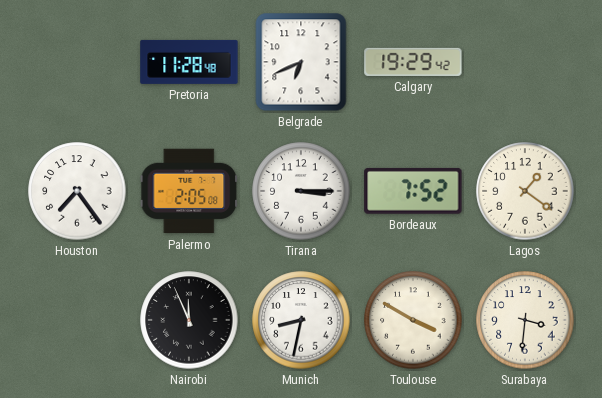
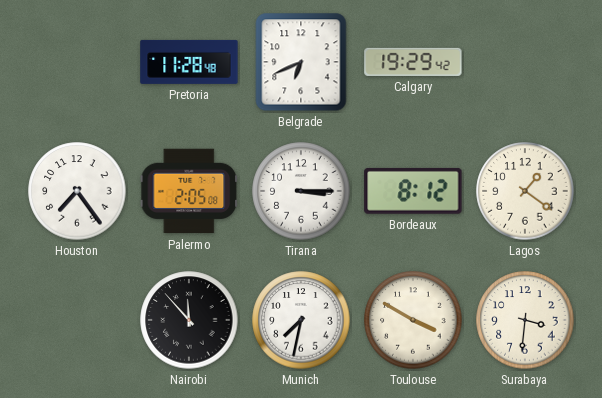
Bordeaux: 7:52 -> 8:12 (413, 191)
Nairobi: 11:56 -> 11:53 (189, 320)
Munich: 8:32 -> 7:32 (301, 320)
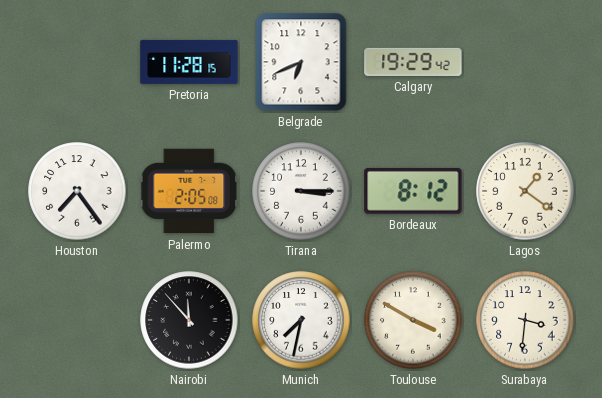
Pretoria: 11:28:48 -> 11:28:15 (189, 62)
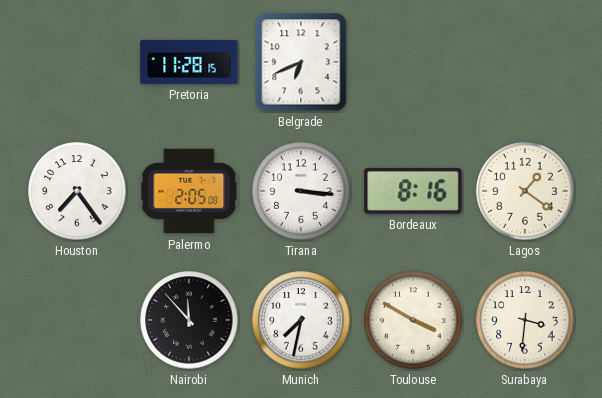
Calgary: 19:29 -> none (413, 62)
Tirana: 3:15 -> 3:16 (301, 191)
Bordeaux: 8:12 -> 8:16 (413, 191)
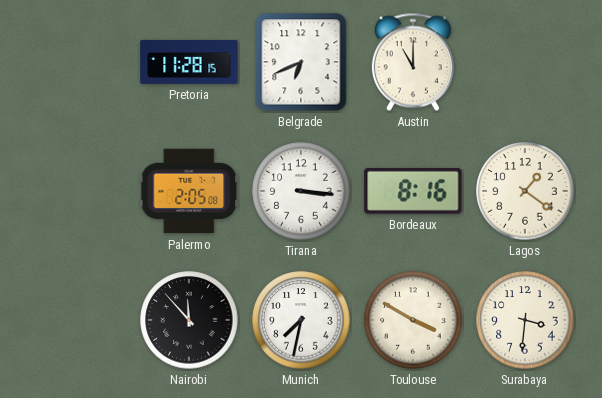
Austin: none -> 11:00 (413, 62)
Houston: 7:24 -> none (77, 191)
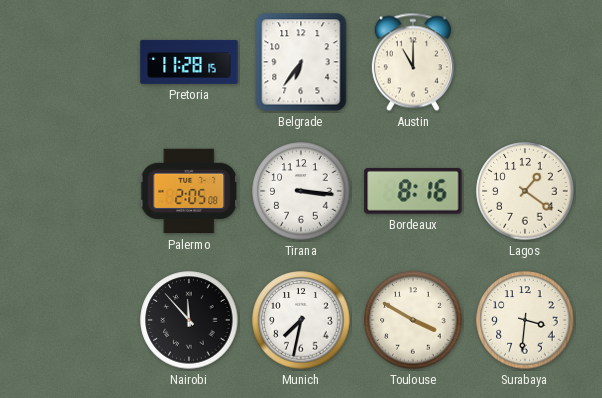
Belgrade: 6:41 -> 6:36 (301, 62)
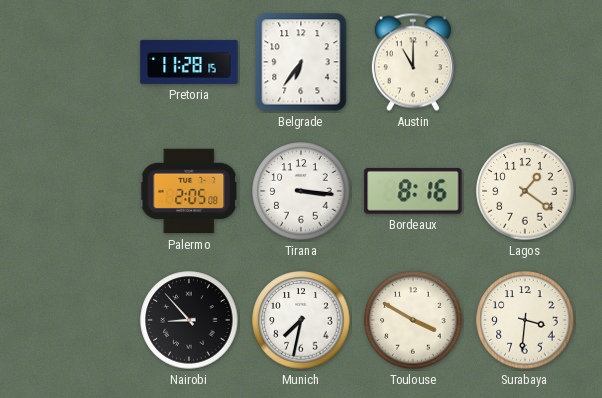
Nairobi: 11:53 -> 8:53 (189, 320)
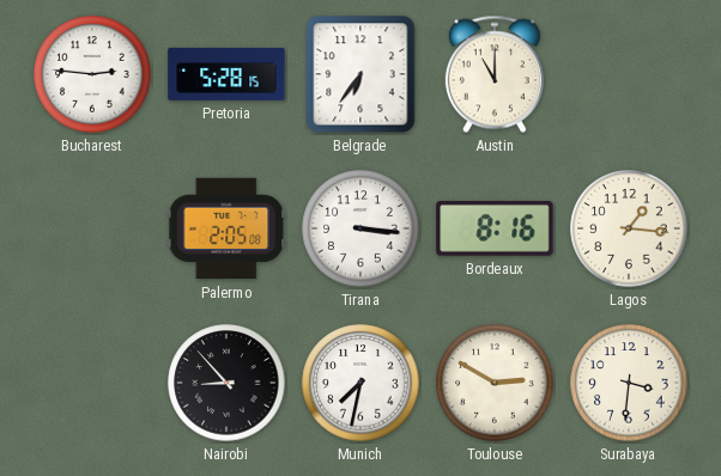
Bucharest: none -> 2:46 (92, 74)
Pretoria: 11:28 -> 5:28 (226, 74)
Lagos: 1:21 -> 1:16 (629, 228)
Toulouse: 3:50 -> 2:50 (495, 383)
